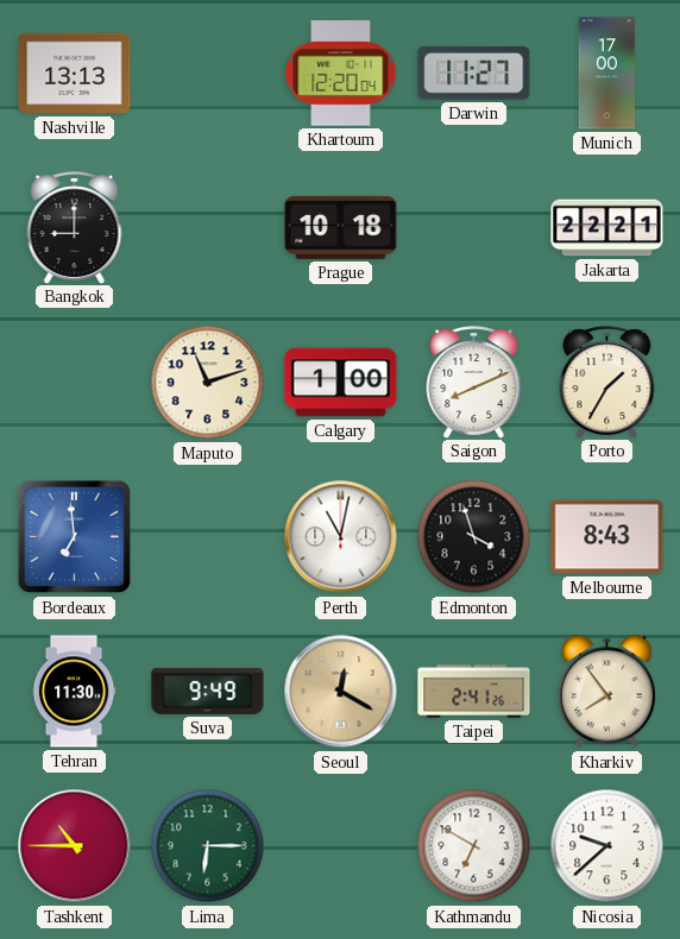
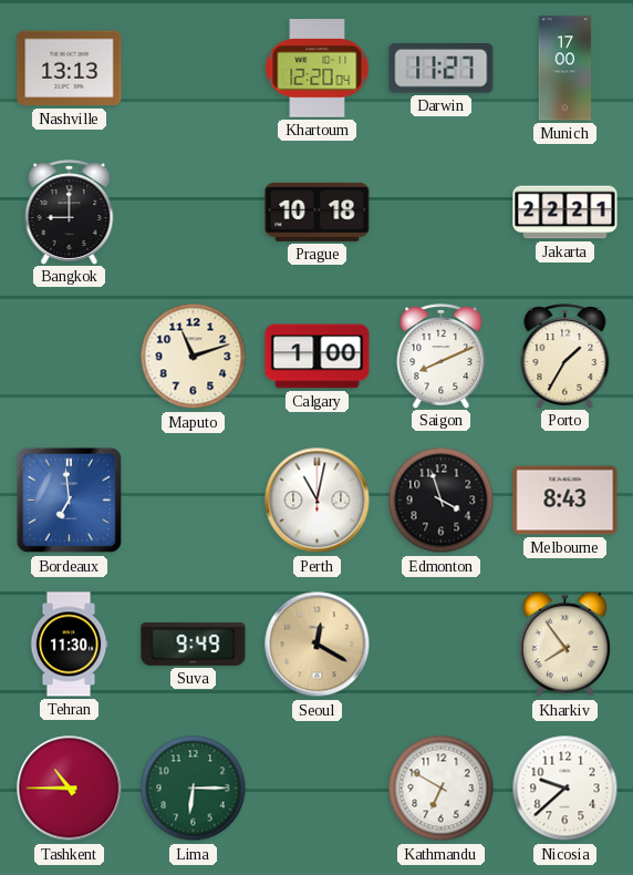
Taipei: 2:41 -> none (474, 692)
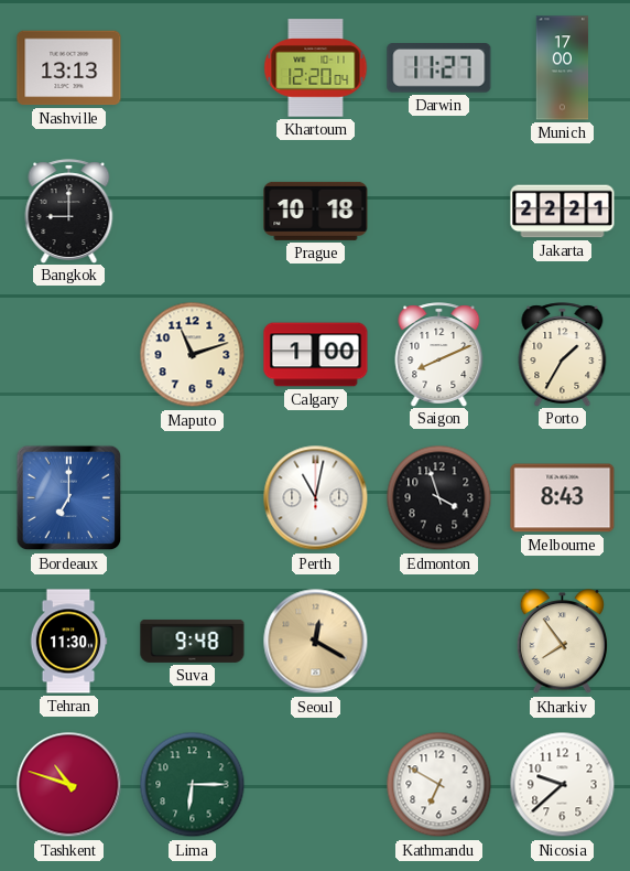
Bordeaux: 6:59 -> 7:00 (69, 498)
Suva: 9:49 -> 9:48 (193, 641)
Tashkent: 10:45 -> 10:48 (69, 785)
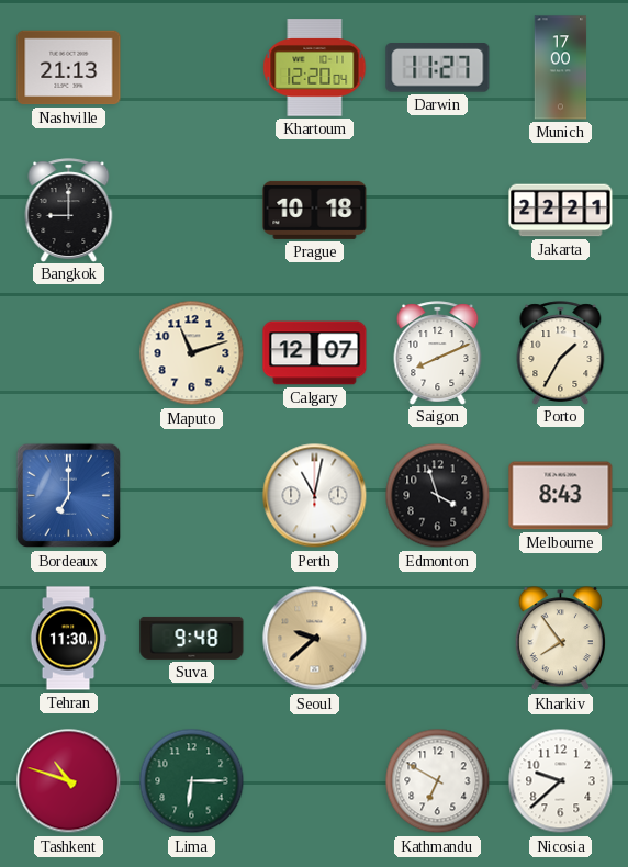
Nashville: 13:13 -> 21:13 (69, 68)
Calgary: 1:00 -> 12:07 (315, 353)
Seoul: 12:20 -> 9:38 (315, 639)
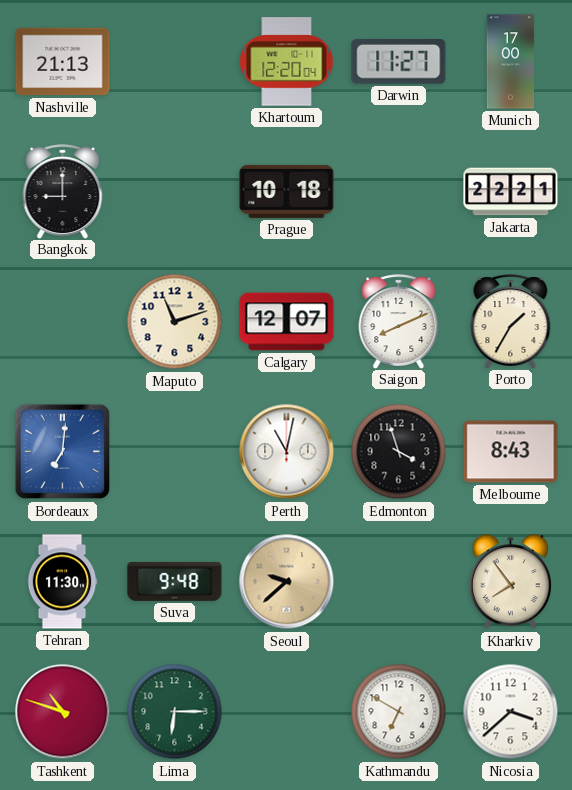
Bordeaux: 7:00 -> 7:01 (63, 452)
Nicosia: 9:38 -> 3:38 (511, 712)
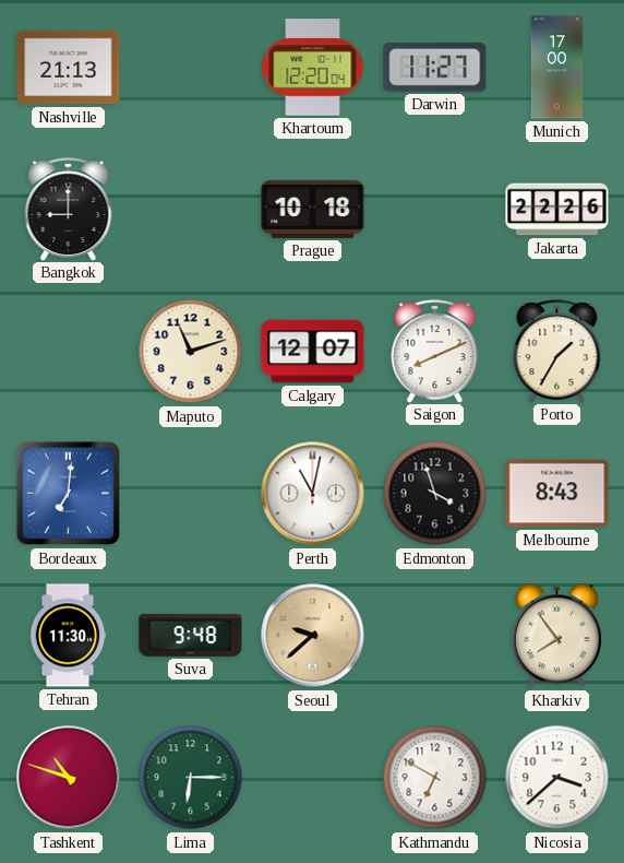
Jakarta: 22:21 -> 22:26 (557, 210)
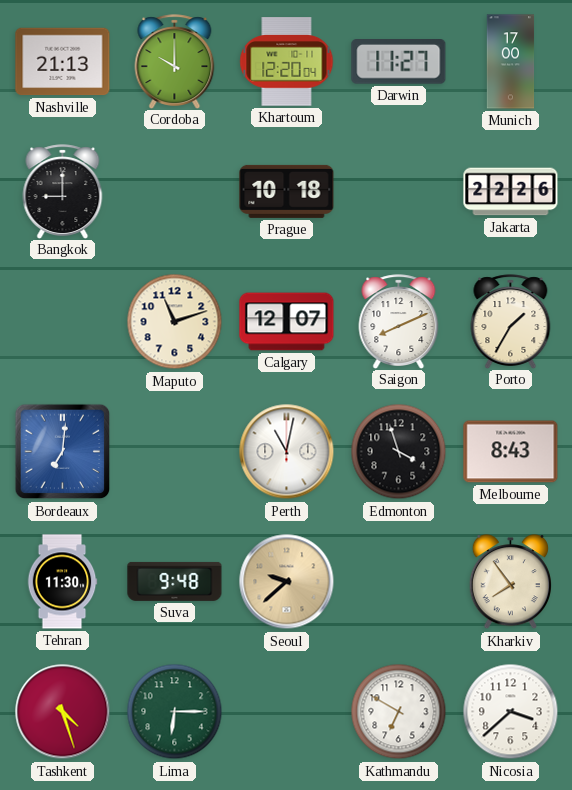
Cordoba: none -> 10:00 (175, 61)
Tashkent: 10:48 -> 4:27 (63, 712)
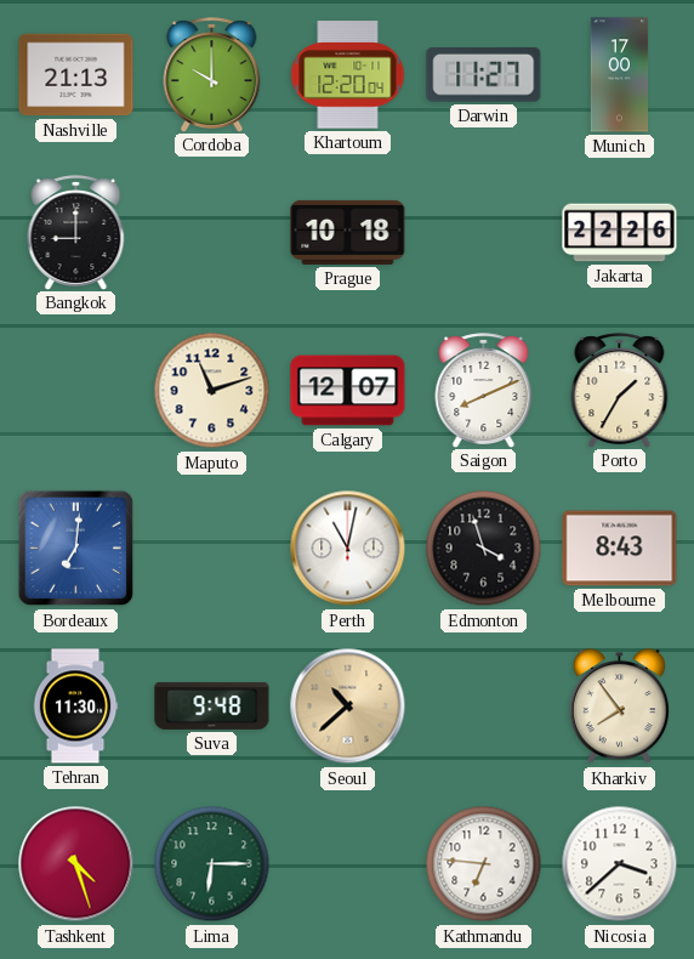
Seoul: 9:38 -> 10:38 (348, 707)
Kathmandu: 6:50 -> 6:46 (484, 864)
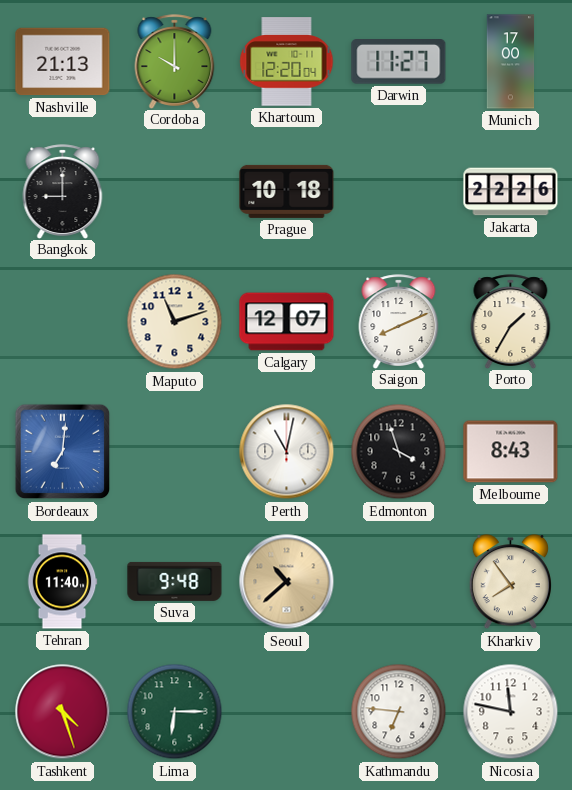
Tehran: 11:30 -> 11:40 (62, 582)
Nicosia: 3:38 -> 11:47 (511, 712)
